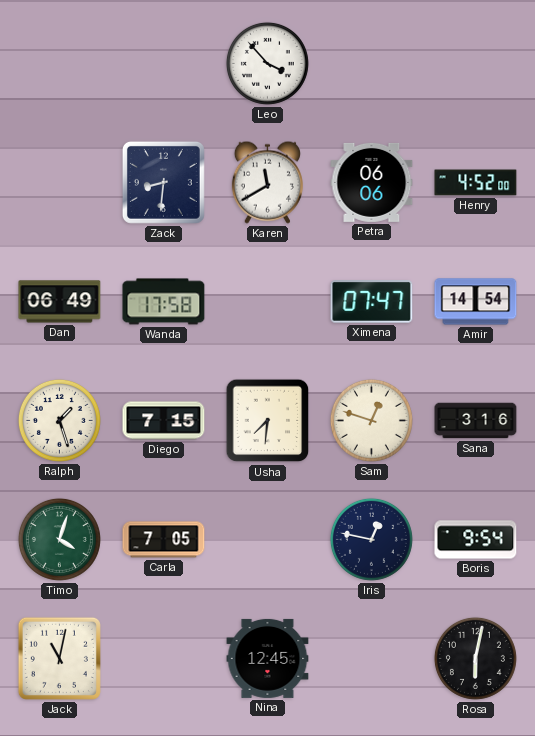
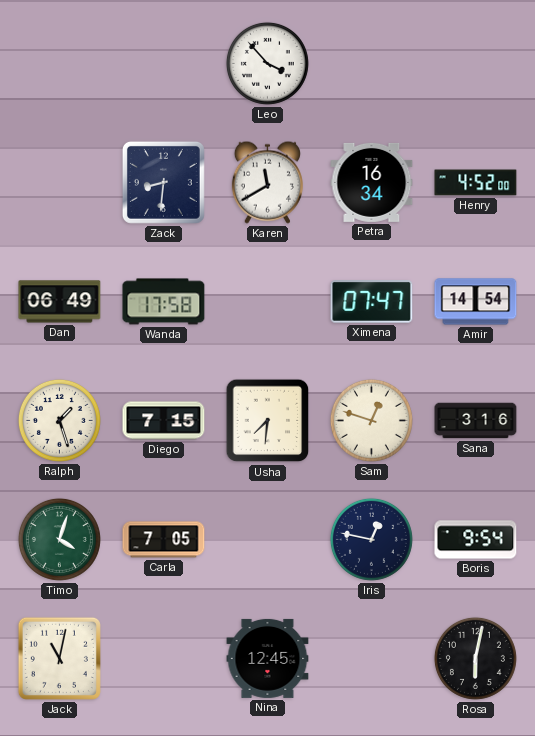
Petra: 06:06 -> 16:34 (372, 182)
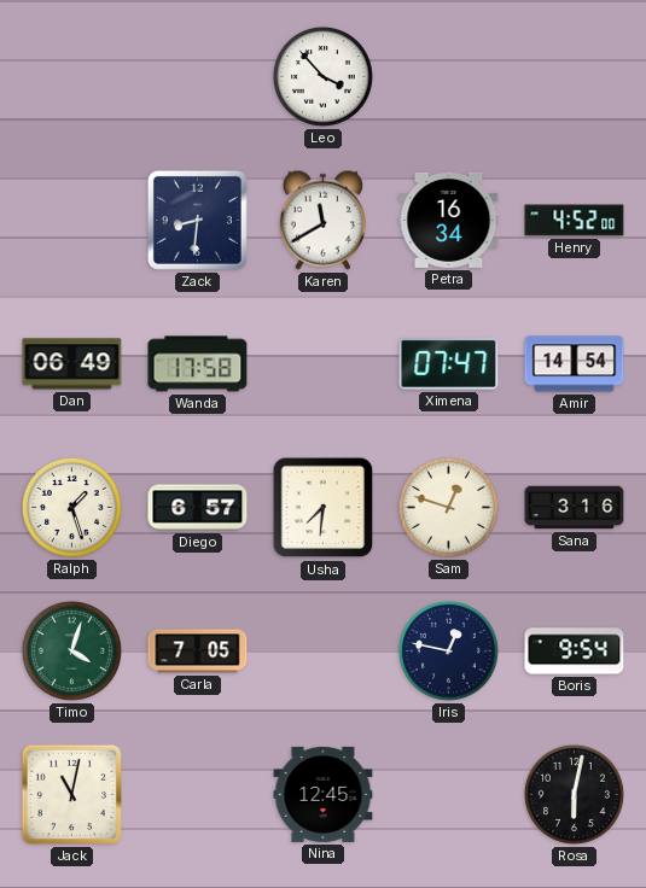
Diego: 7:15 -> 6:57 (198, 508)
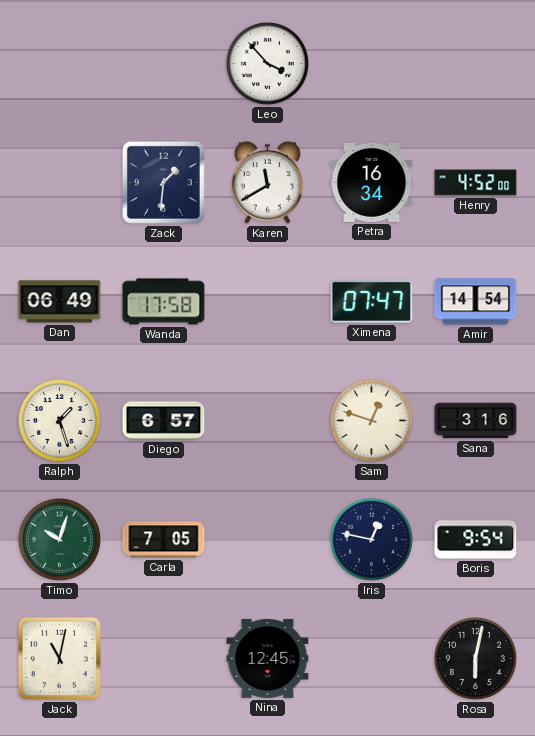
Zack: 8:31 -> 1:31 (163, 182)
Usha: 7:31 -> none (324, 508)
Timo: 4:03 -> 10:03 (59, 539)
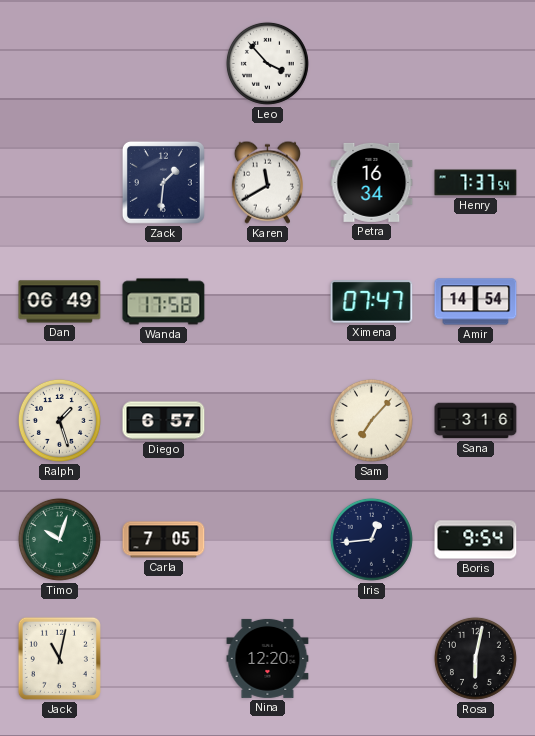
Henry: 4:52 -> 7:37 (476, 183)
Sam: 12:48 -> 7:07 (371, 420)
Iris: 12:47 -> 12:44 (371, 539)
Nina: 12:45 -> 12:20 (268, 658)
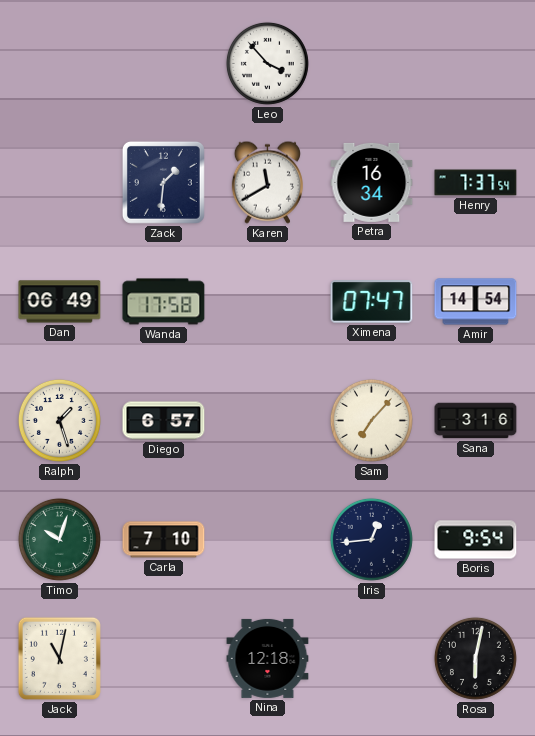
Carla: 7:05 -> 7:10 (164, 540)
Nina: 12:20 -> 12:18 (268, 658)
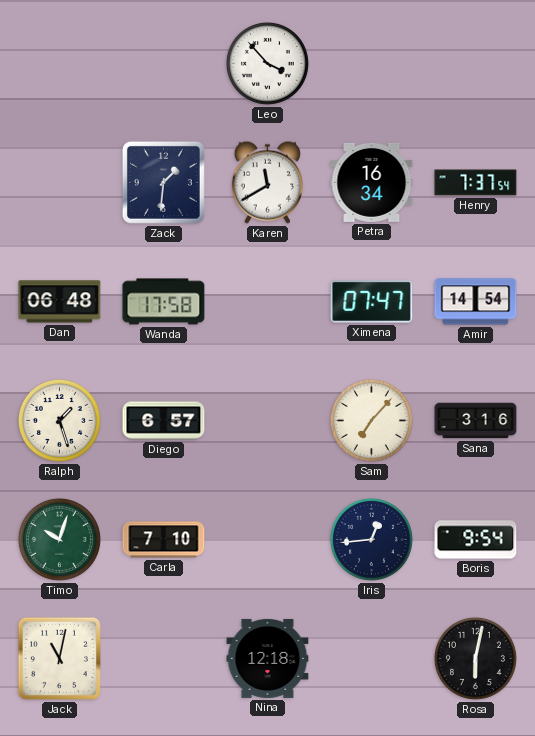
Dan: 06:49 -> 06:48 (60, 302)
